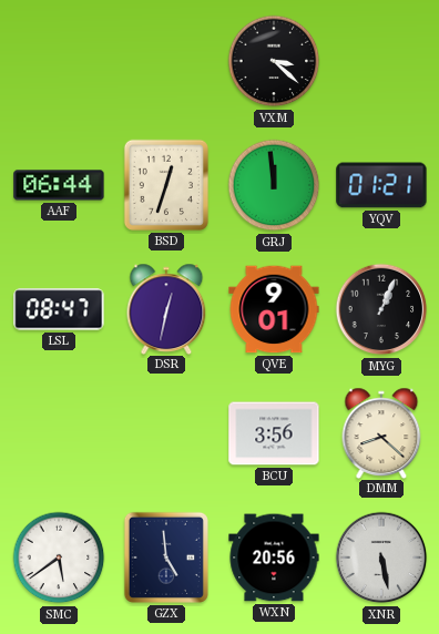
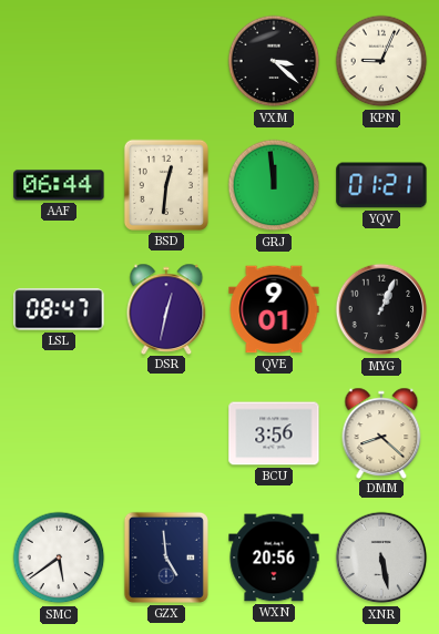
KPN: none -> 9:04 (381, 61)
BSD: 12:33 -> 12:31 (166, 185)
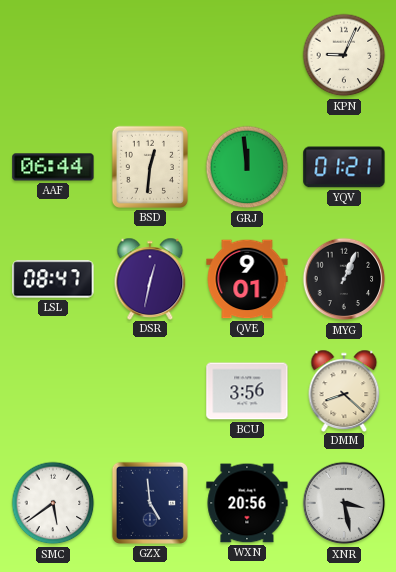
VXM: 3:22 -> none (274, 61)
XNR: 5:28 -> 3:28 (344, 503)
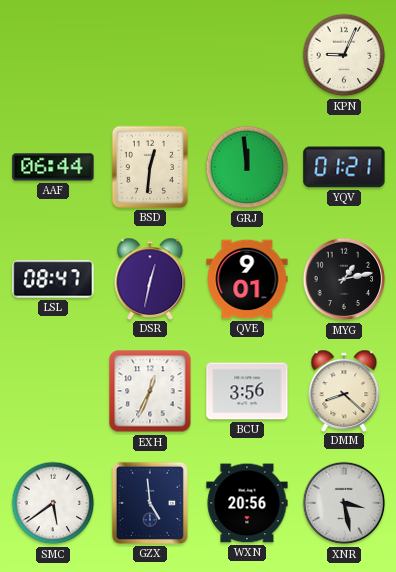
MYG: 1:04 -> 1:13 (344, 279)
EXH: none -> 12:34 (150, 391)
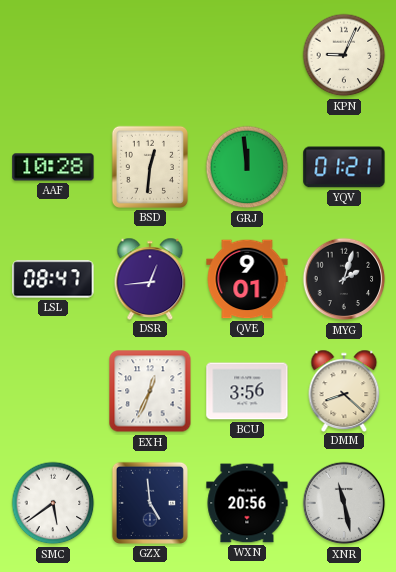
AAF: 06:44 -> 10:28 (53, 167)
DSR: 12:32 -> 12:44 (150, 278)
MYG: 1:13 -> 2:03 (344, 279)
XNR: 3:28 -> 11:28 (344, 503)
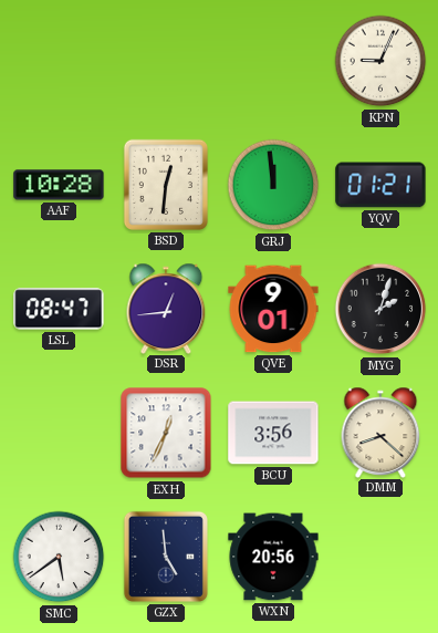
XNR: 11:28 -> none (344, 503)
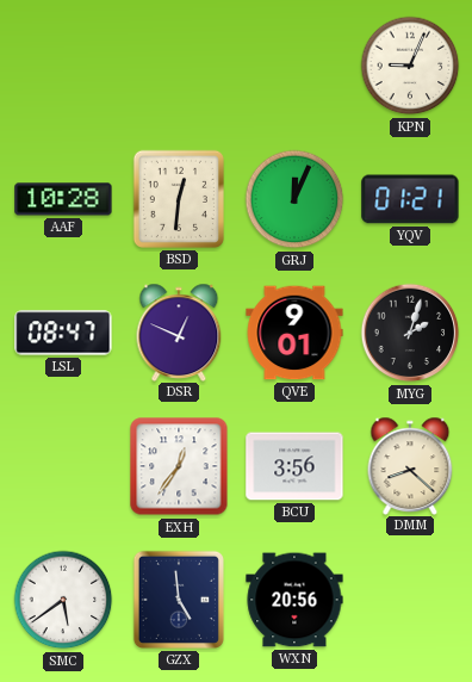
GRJ: 11:59 -> 12:04 (294, 199)
DSR: 12:44 -> 12:49 (179, 331)
EXH: 12:34 -> 12:36 (179, 466)
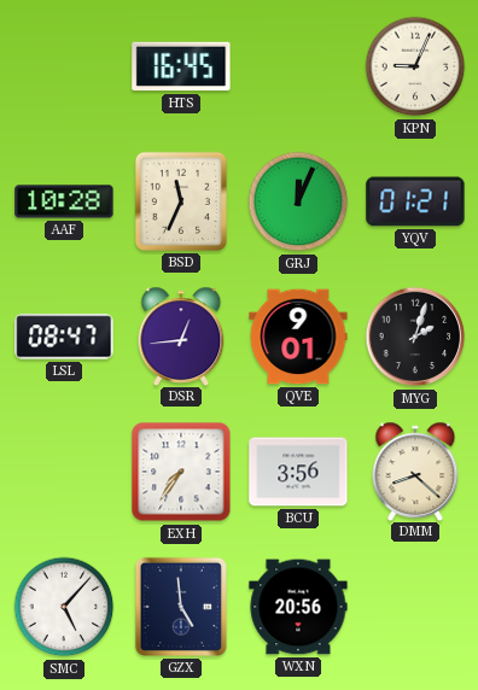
HTS: none -> 16:45 (181, 66)
BSD: 12:31 -> 11:34 (181, 201)
DSR: 12:49 -> 12:44 (181, 335)
EXH: 12:36 -> 7:36 (181, 472)
SMC: 5:39 -> 5:07 (64, 607)
